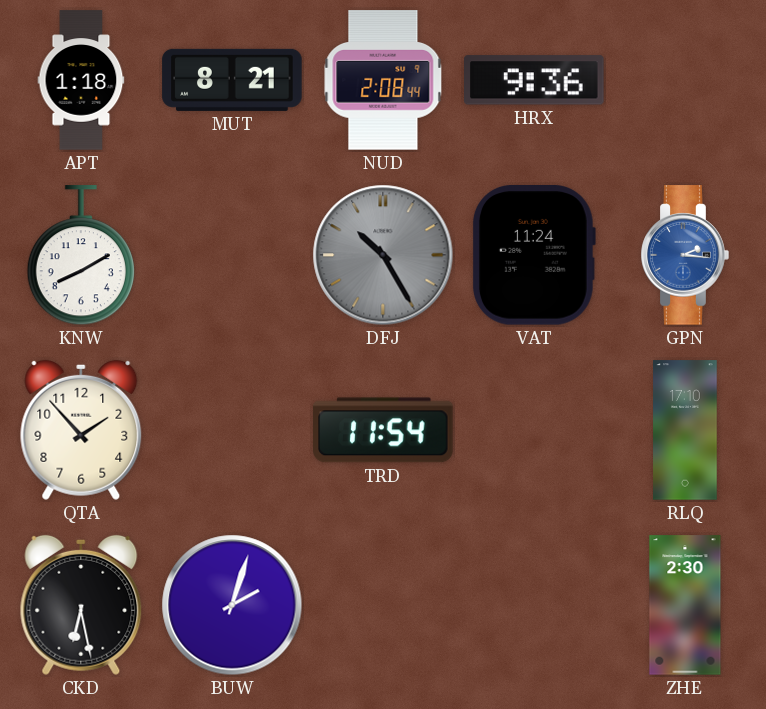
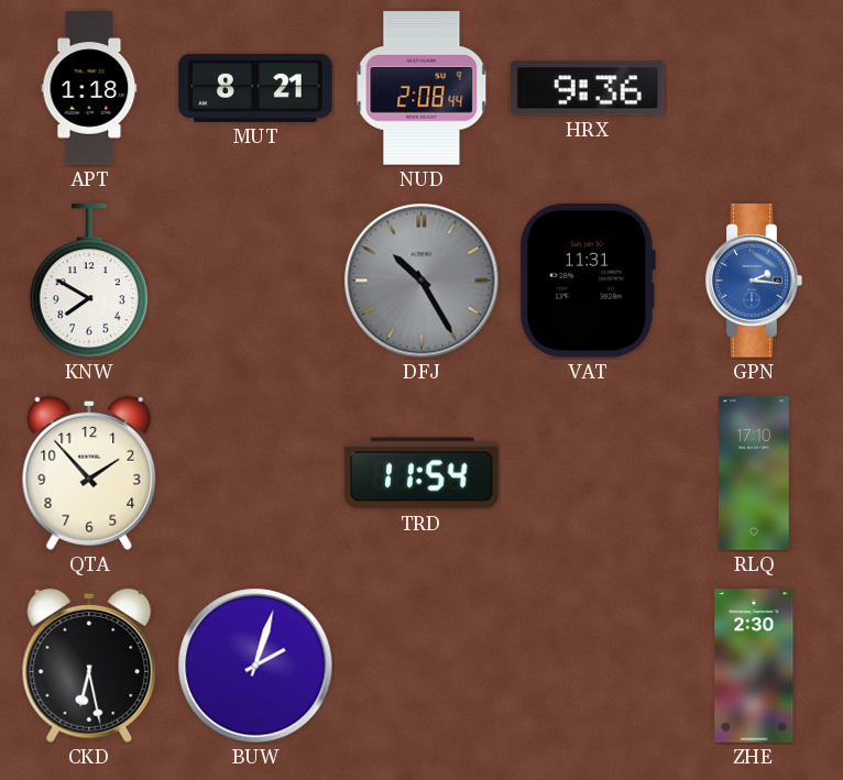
KNW: 8:10 -> 7:50 (89, 282)
VAT: 11:24 -> 11:31 (587, 282)
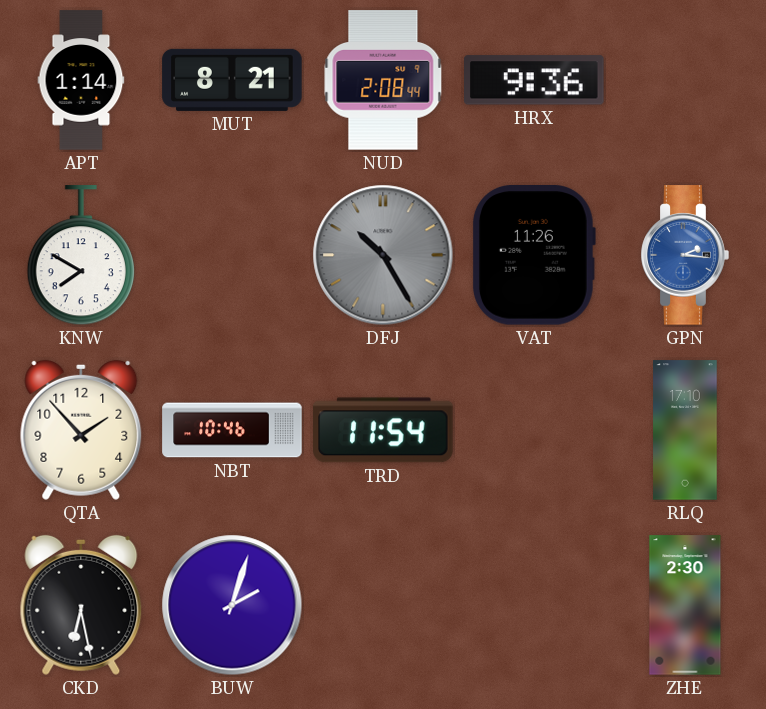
APT: 1:18 -> 1:14 (81, 80)
VAT: 11:31 -> 11:26 (533, 256)
NBT: none -> 10:46 (232, 430)
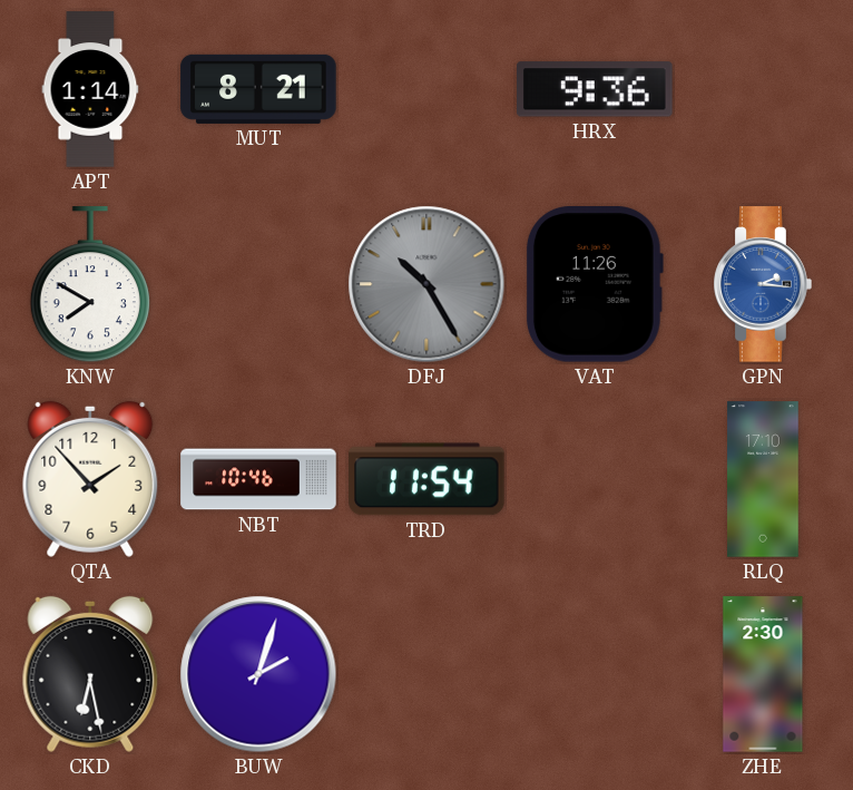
NUD: 2:08 -> none (383, 80)
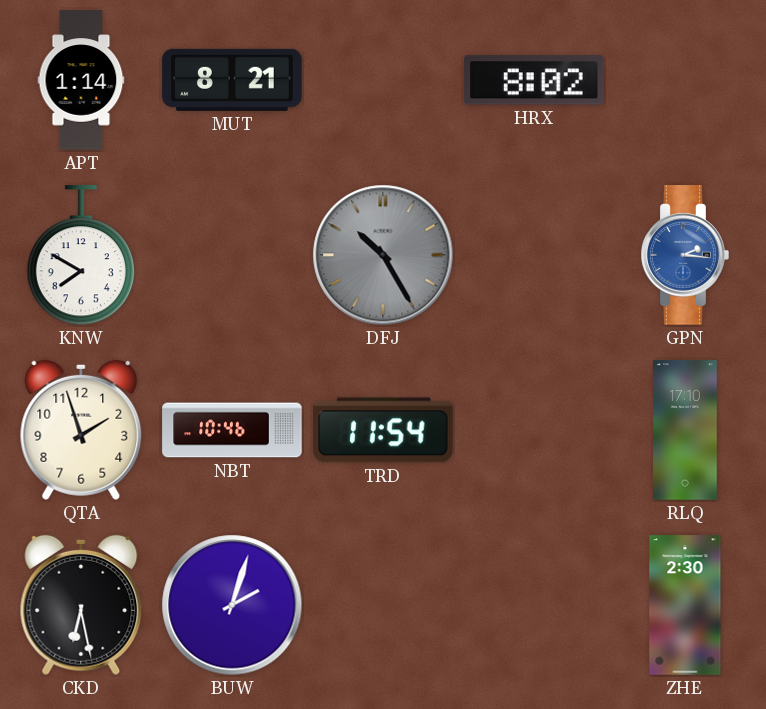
HRX: 9:36 -> 8:02 (535, 80)
VAT: 11:26 -> none (594, 285)
QTA: 1:53 -> 1:57 (81, 430)
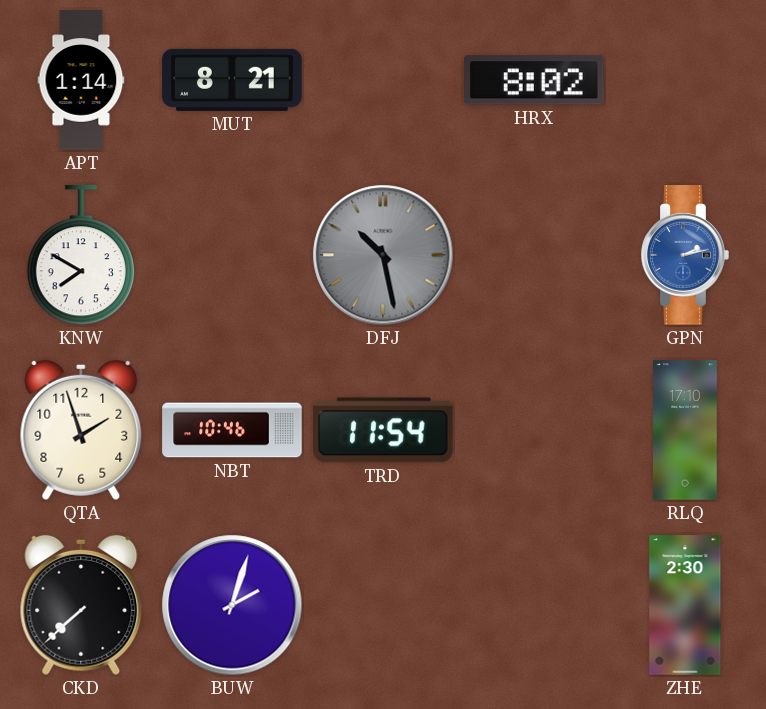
DFJ: 10:25 -> 10:28 (383, 255)
GPN: 2:16 -> 2:13 (685, 255)
CKD: 6:28 -> 7:38 (81, 605)
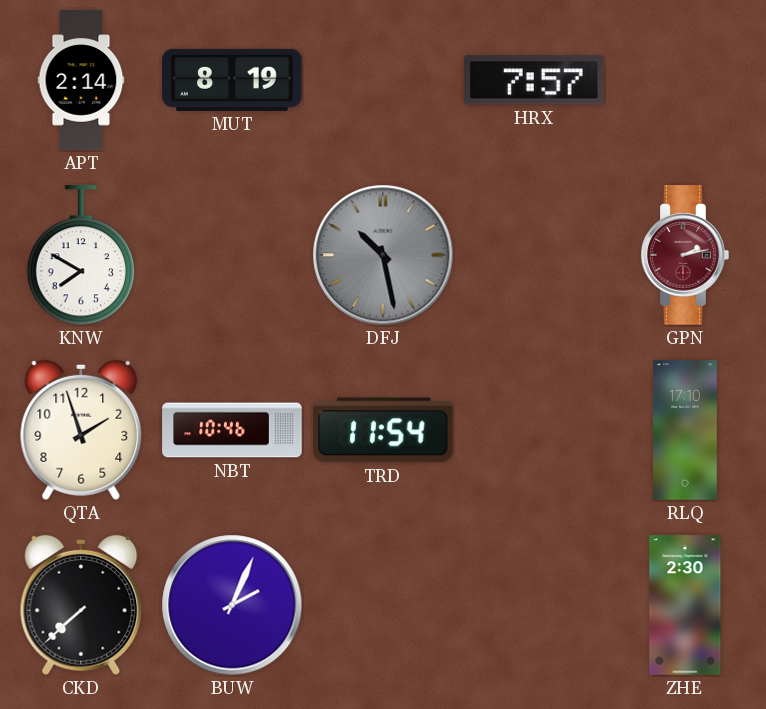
APT: 1:14 -> 2:14 (81, 80)
MUT: 8:21 -> 8:19 (232, 80)
HRX: 8:02 -> 7:57 (535, 80)
GPN dial: blue -> burgundy (685, 255)
BUW: 2:03 -> 2:04 (232, 605)
